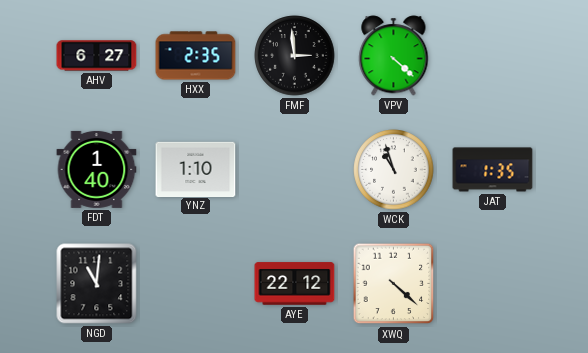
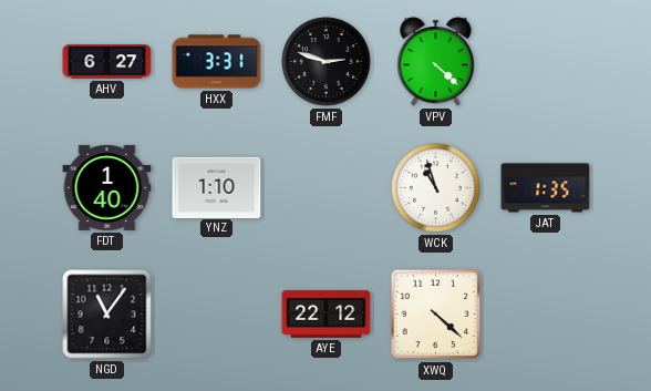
HXX: 2:35 -> 3:31 (217, 62)
FMF: 2:59 -> 2:48 (327, 62)
NGD: 11:01 -> 11:06 (107, 315)
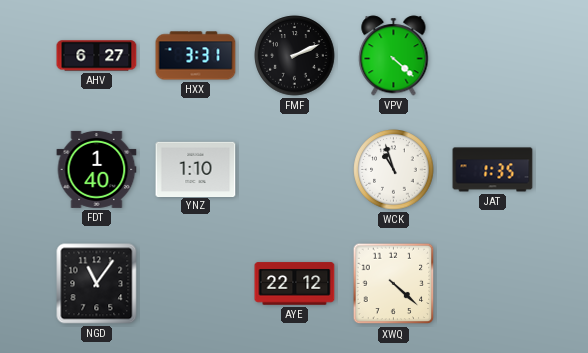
FMF: 2:48 -> 2:11 (295, 56)
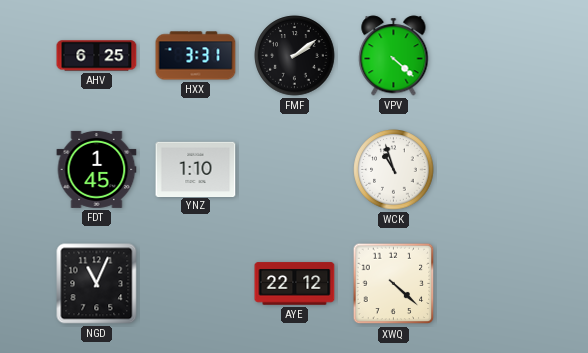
AHV: 6:27 -> 6:25 (97, 56)
FMF: 2:11 -> 2:09 (295, 56)
FDT: 1:40 -> 1:45 (97, 169)
JAT: 1:35 -> none (493, 170)
NGD: 11:06 -> 11:04 (97, 284)
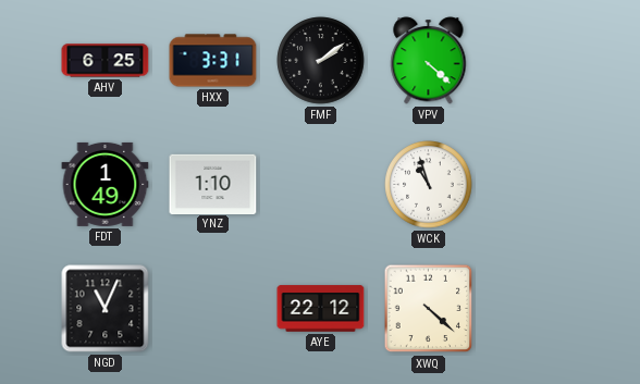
FDT: 1:45 -> 1:49 (106, 184)
